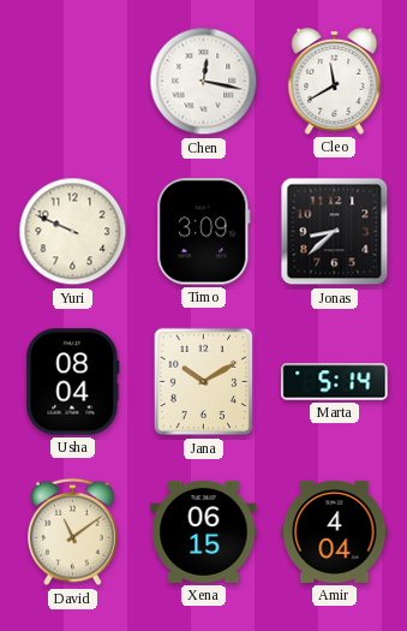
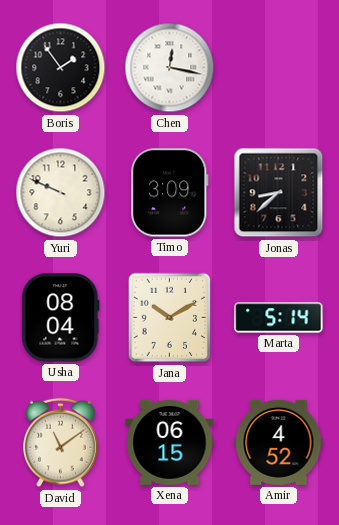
Boris: none -> 1:54 (61, 68)
Cleo: 11:40 -> none (335, 81)
Amir: 4:04 -> 4:52 (279, 442)
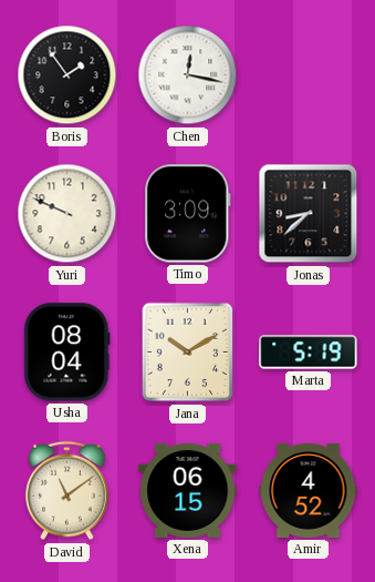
Marta: 5:14 -> 5:19 (309, 353)
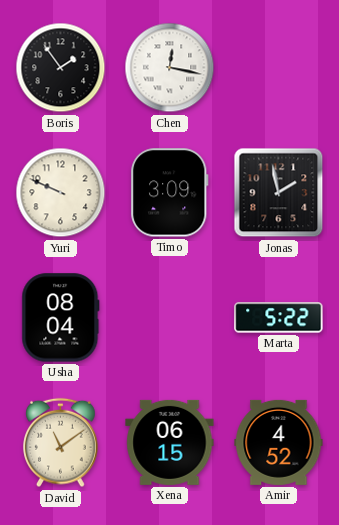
Jonas: 8:38 -> 1:58 (279, 193)
Jana: 10:10 -> none (188, 353)
Marta: 5:19 -> 5:22 (279, 318)
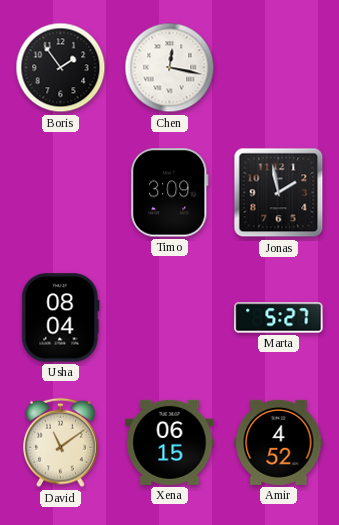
Yuri: 9:49 -> none (61, 193)
Marta: 5:22 -> 5:27 (279, 318)
